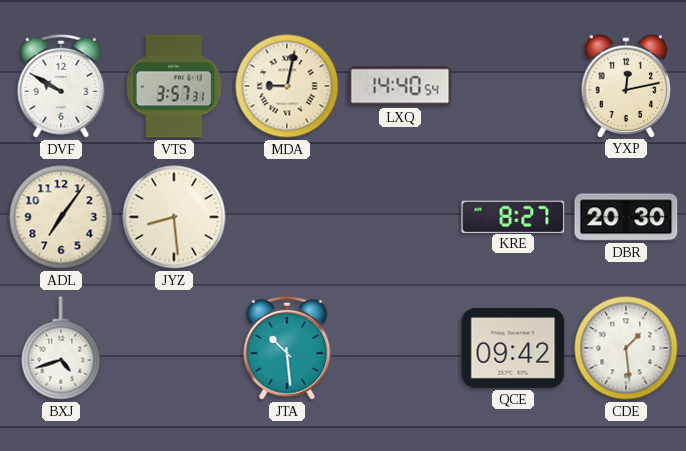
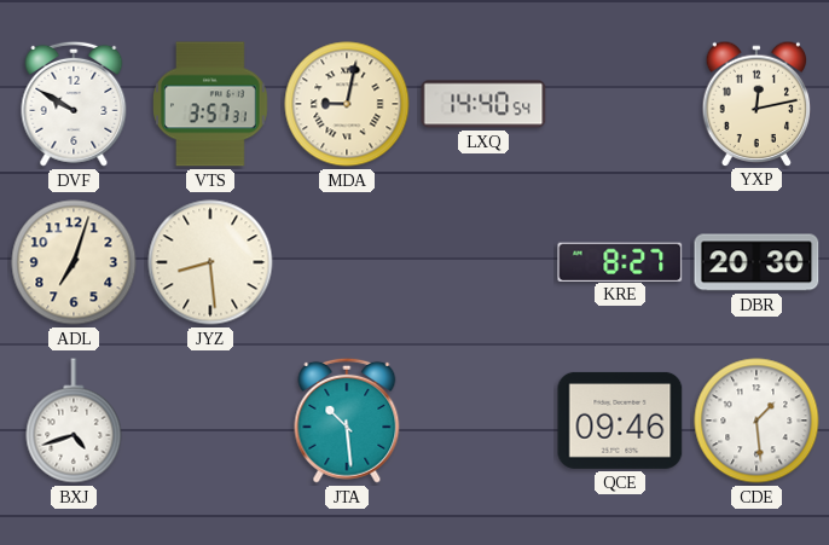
ADL: 7:06 -> 7:03 (74, 262)
QCE: 09:42 -> 09:46 (620, 421)
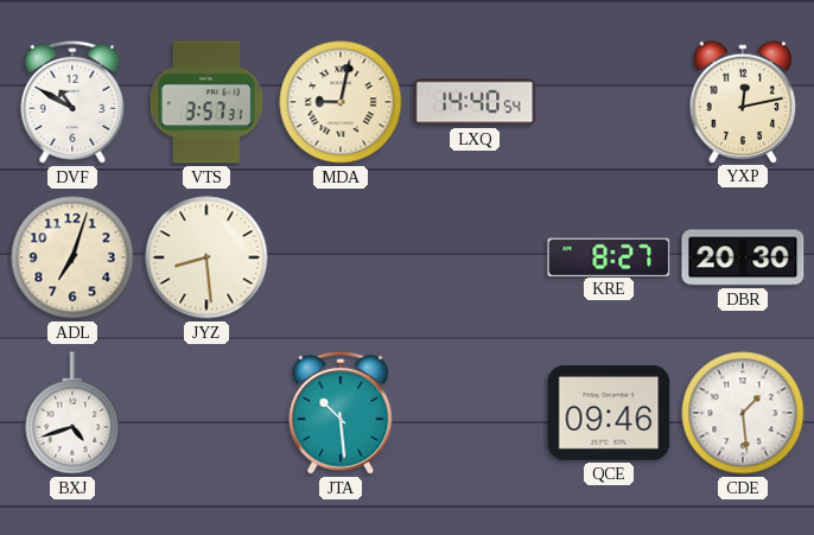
DVF: 9:50 -> 10:50 (72, 102)
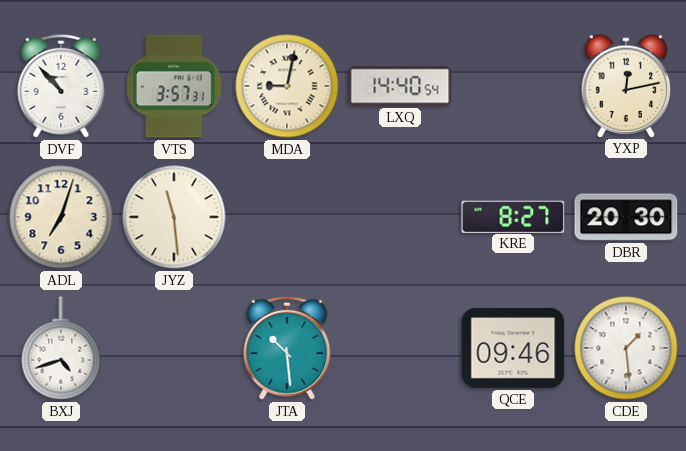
DVF: 10:50 -> 10:53 (61, 86)
JYZ: 8:29 -> 11:29 (174, 217)
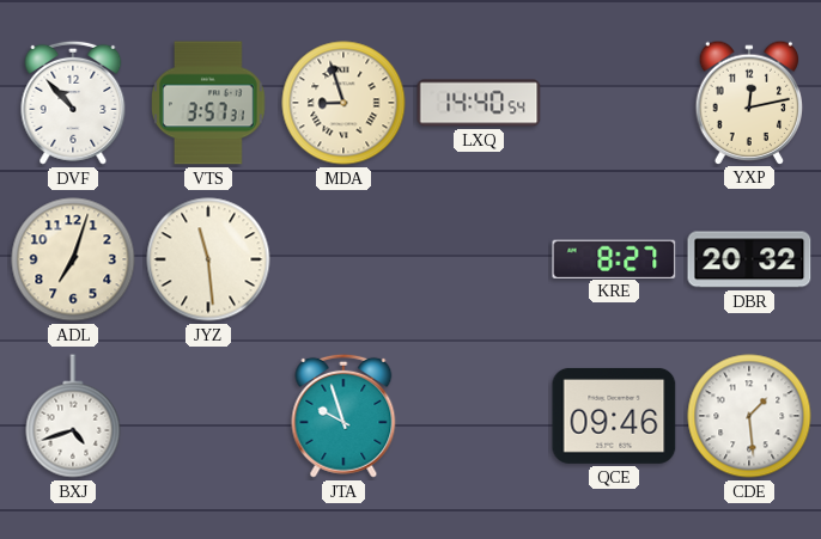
MDA: 9:02 -> 8:57 (343, 103)
DBR: 20:30 -> 20:32 (749, 259)
JTA: 10:29 -> 9:57 (343, 416)
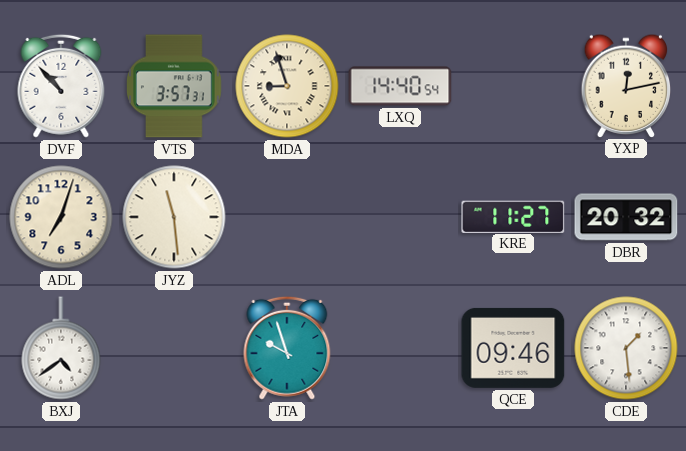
KRE: 8:27 -> 11:27 (513, 216)
BXJ: 4:42 -> 4:39 (61, 348)
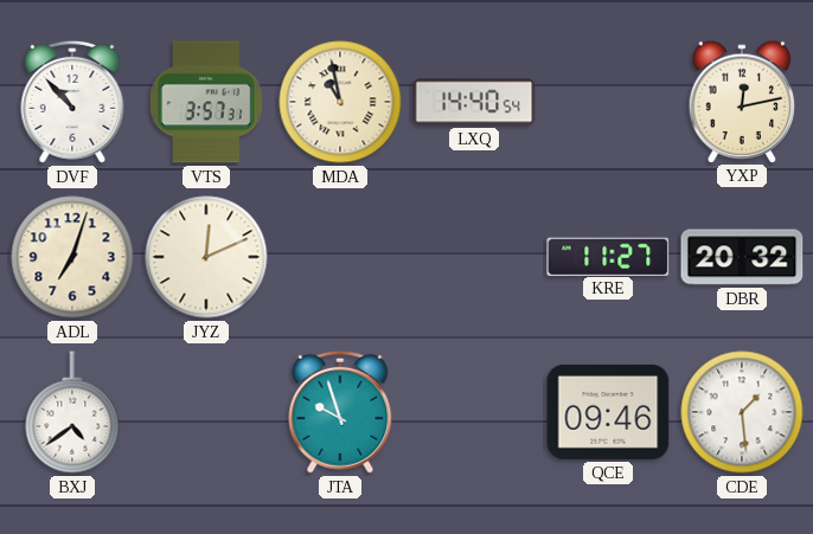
MDA: 8:57 -> 10:58 (340, 102)
JYZ: 11:29 -> 12:11 (206, 257)
